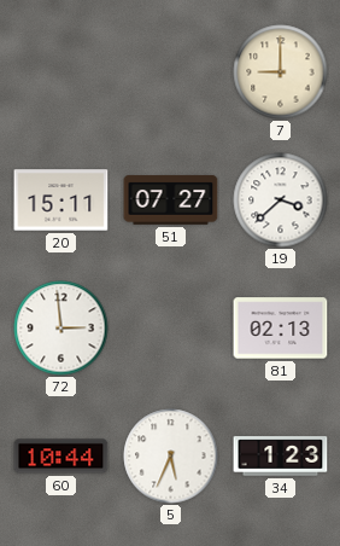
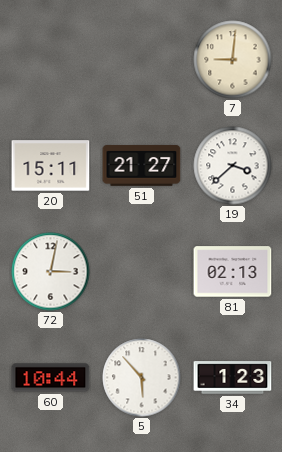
7: 9:00 -> 9:01 (233, 60)
51: 07:27 -> 21:27 (142, 166)
72: 2:59 -> 3:02 (51, 272)
5: 5:34 -> 5:53 (142, 378)
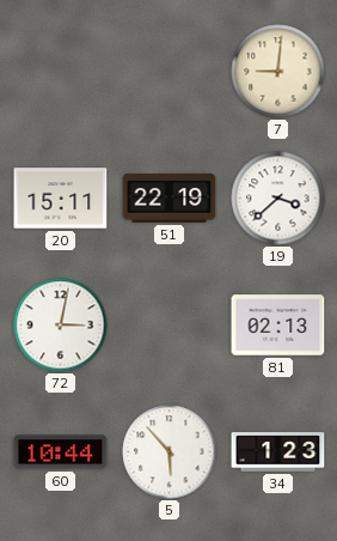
51: 21:27 -> 22:19 (170, 199)
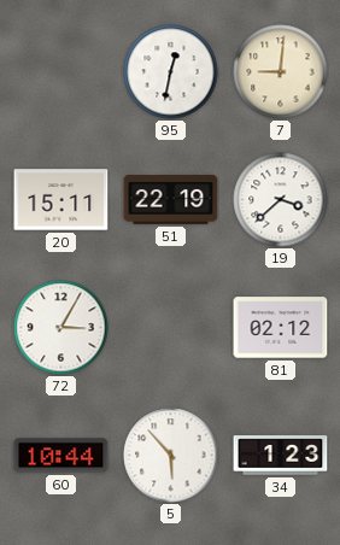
95: none -> 12:32 (171, 72)
72: 3:02 -> 3:05 (61, 328)
81: 02:13 -> 02:12 (281, 328)
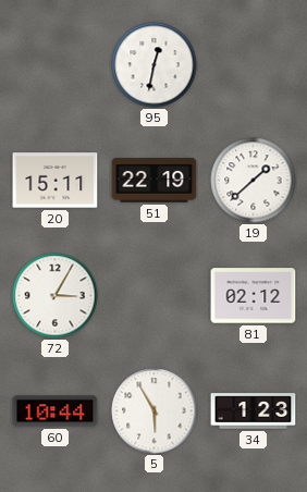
7: 9:01 -> none (281, 72)
19: 3:38 -> 1:38 (254, 181)
5: 5:53 -> 5:55 (155, 411)
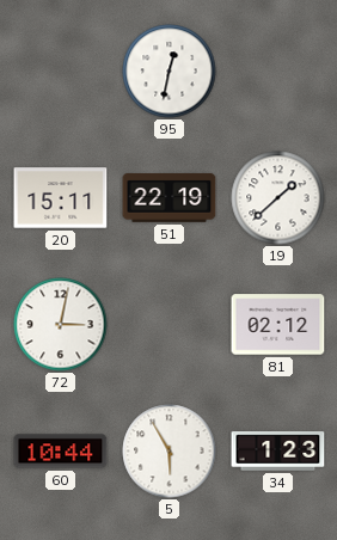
72: 3:05 -> 3:02 (61, 325)
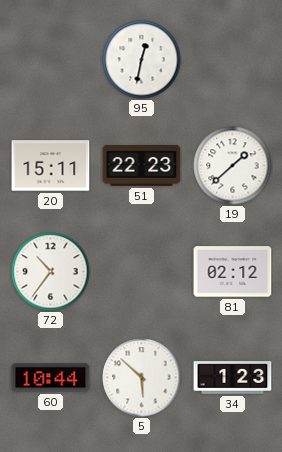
51: 22:19 -> 22:23 (142, 166)
72: 3:02 -> 10:36 (51, 272)
5: 5:55 -> 5:52 (142, 378)
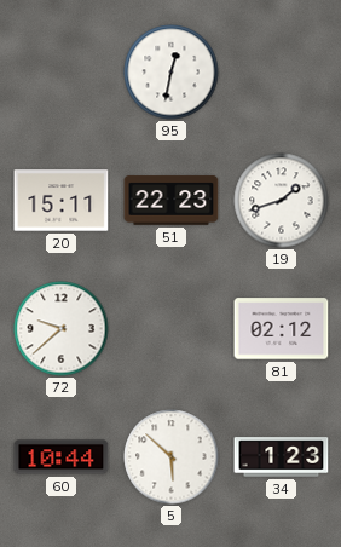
19: 1:38 -> 1:42 (282, 201)
72: 10:36 -> 9:38 (62, 329)
